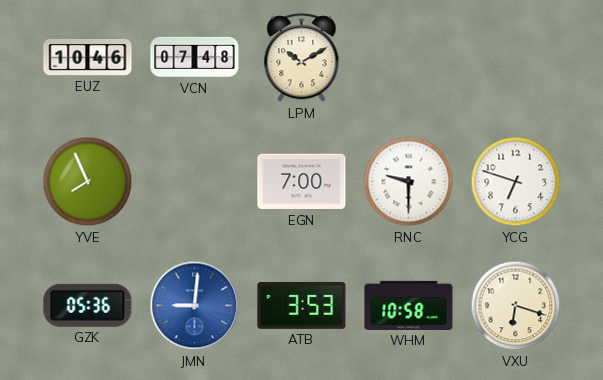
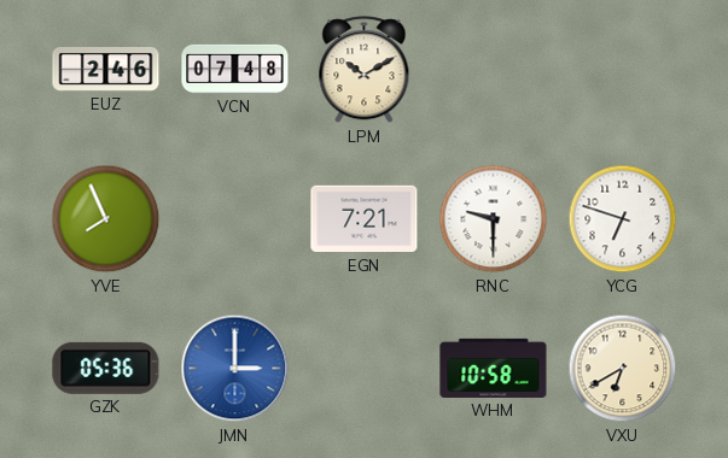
EUZ: 10:46 -> 2:46 (106, 69)
EGN: 7:00 -> 7:21 (365, 219)
JMN: 9:01 -> 3:00 (235, 369)
ATB: 3:53 -> none (302, 305)
VXU: 6:18 -> 6:40 (623, 369)
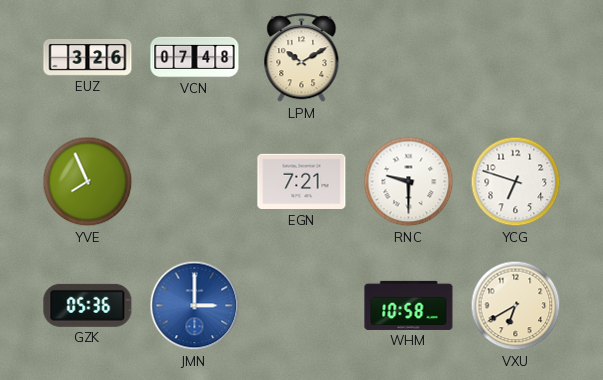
EUZ: 2:46 -> 3:26 (88, 57)
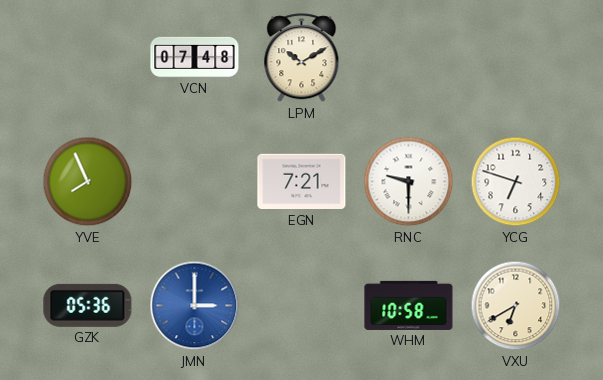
EUZ: 3:26 -> none (88, 57)
